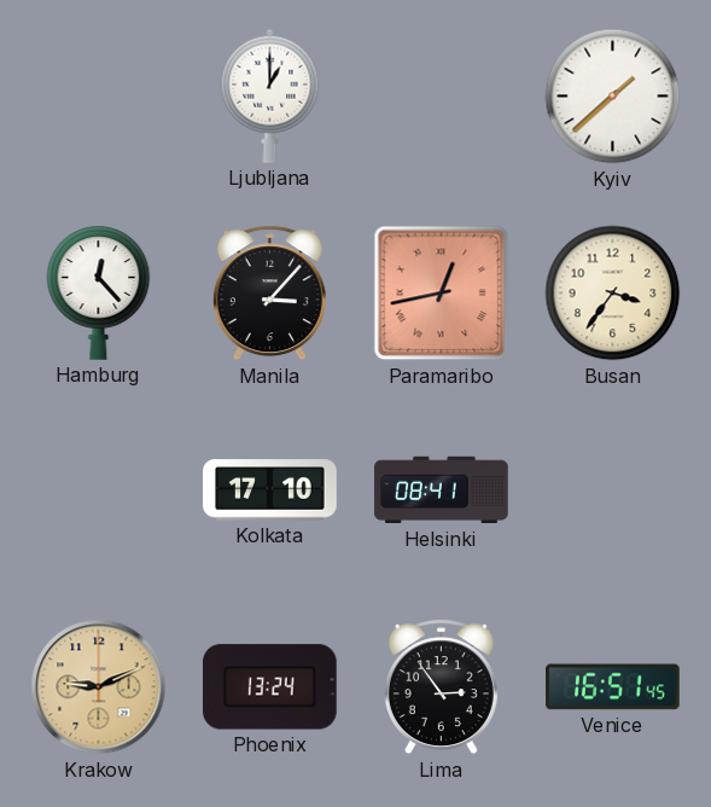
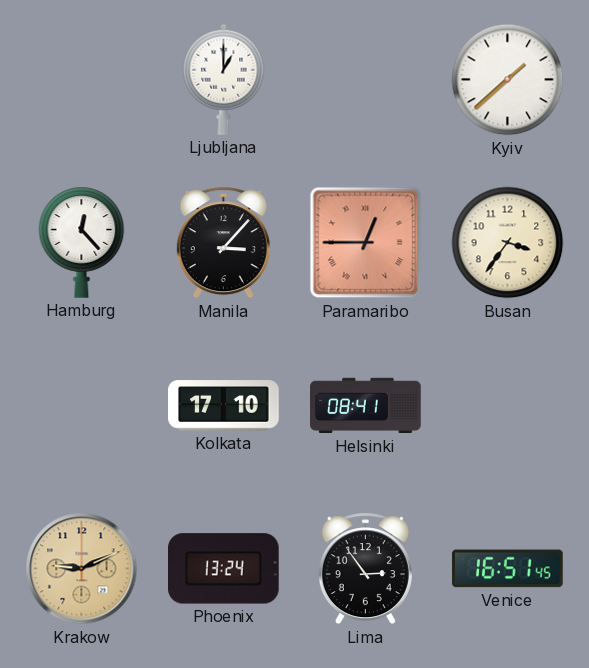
Paramaribo: 12:43 -> 12:45 (366, 243)
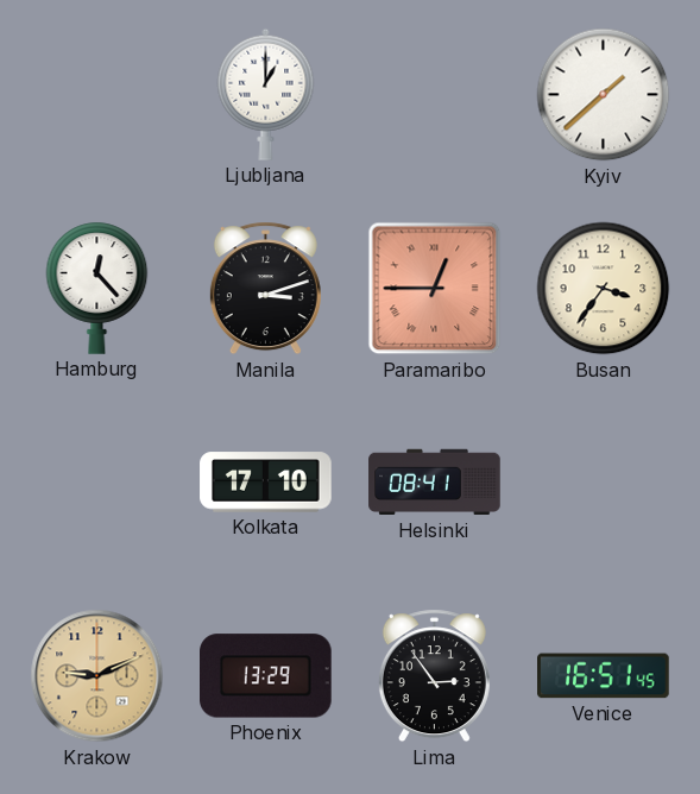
Manila: 3:07 -> 3:12 (265, 289)
Phoenix: 13:24 -> 13:29 (266, 676)
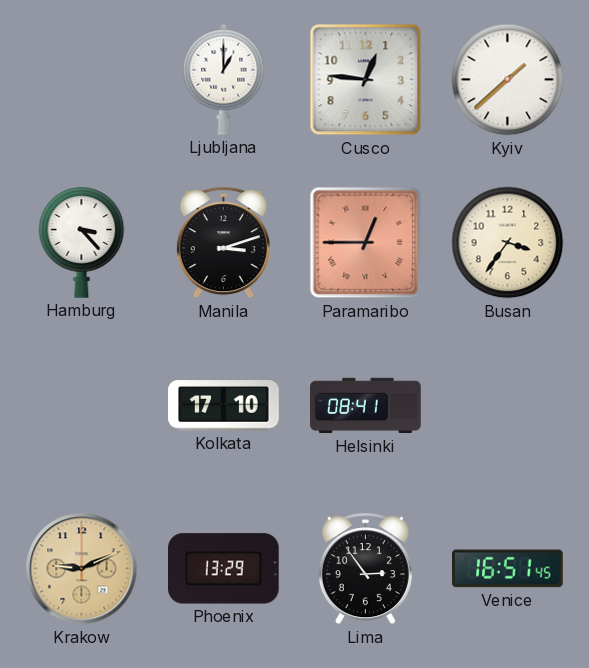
Cusco: none -> 12:46 (366, 80)
Hamburg: 12:23 -> 3:23 (82, 242)
